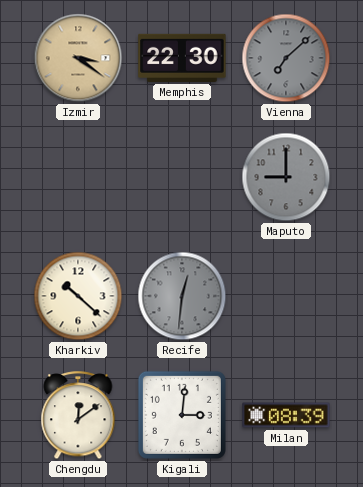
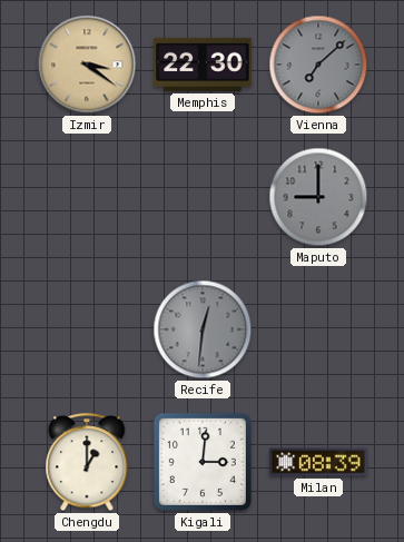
Kharkiv: 10:22 -> none (78, 296)
Chengdu: 12:09 -> 1:00 (87, 463)
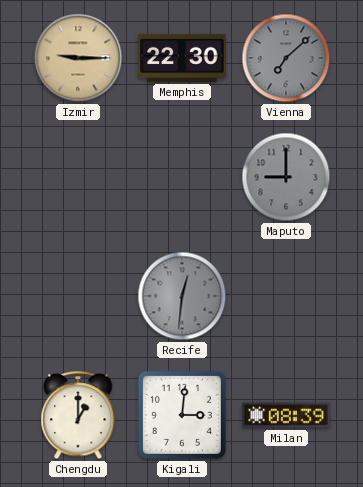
Izmir: 3:21 -> 9:15 (78, 58)
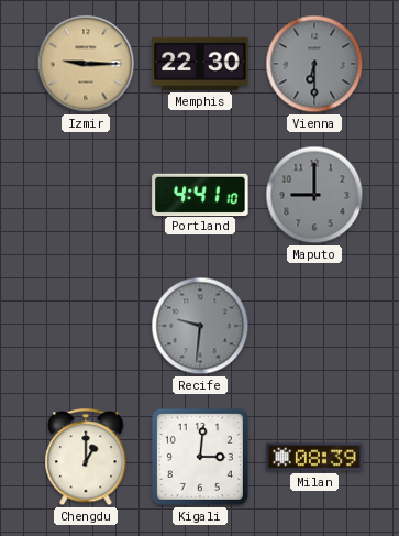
Vienna: 7:08 -> 6:30 (314, 64)
Portland: none -> 4:41 (200, 194)
Recife: 12:31 -> 9:31 (200, 326)
